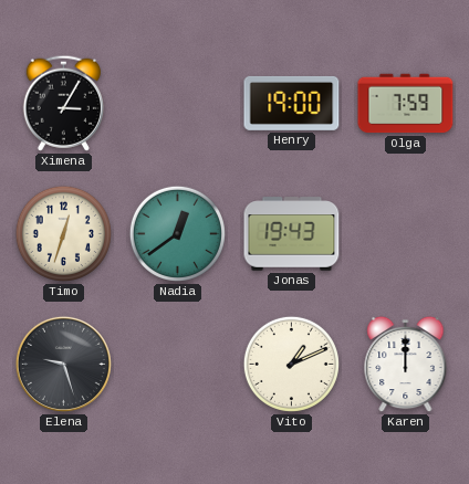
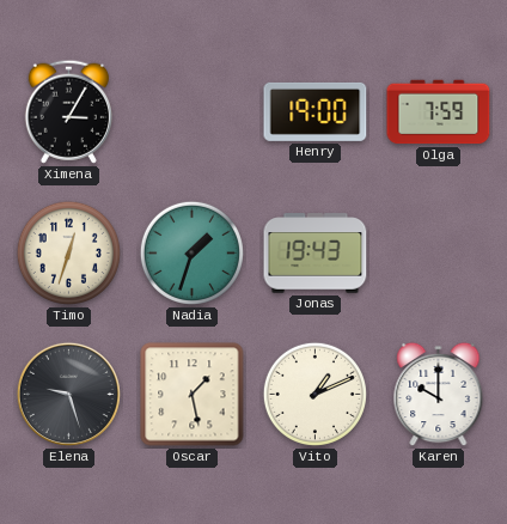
Nadia: 12:39 -> 1:33 (191, 252)
Oscar: none -> 1:28 (193, 395)
Karen: 12:00 -> 10:00 (439, 395)
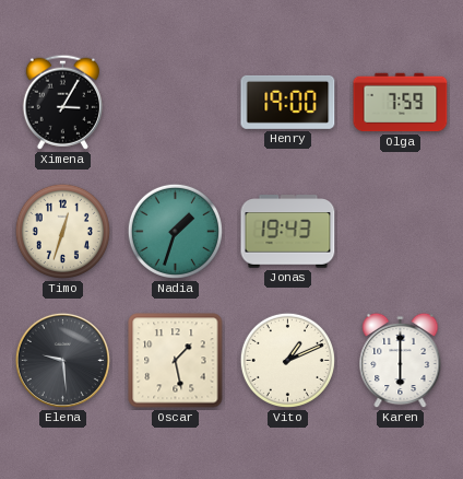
Elena: 9:27 -> 9:29 (62, 360)
Karen: 10:00 -> 6:00 (401, 361)
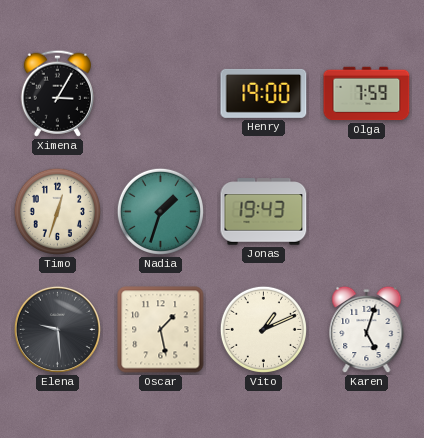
Karen: 6:00 -> 5:03 (367, 330)
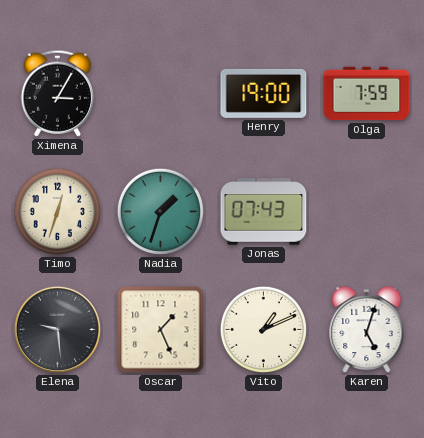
Jonas: 19:43 -> 07:43 (264, 212)
Oscar: 1:28 -> 1:26 (161, 330)
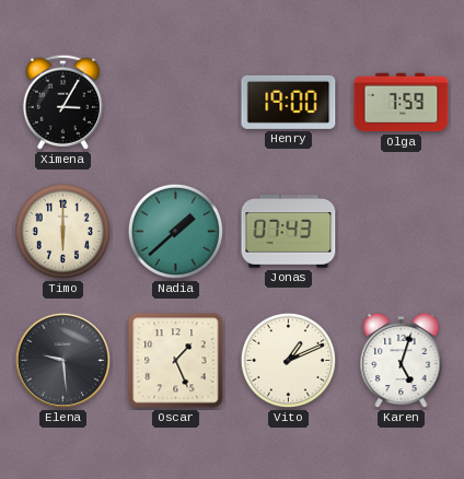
Timo: 12:33 -> 6:00 (62, 231)
Nadia: 1:33 -> 1:38 (175, 231)
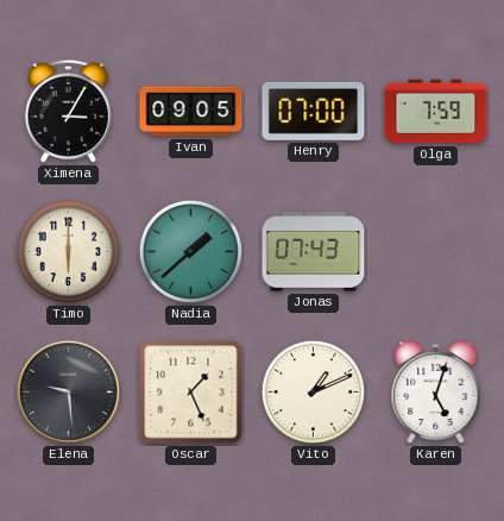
Ivan: none -> 09:05 (191, 112)
Henry: 19:00 -> 07:00 (314, 111)
